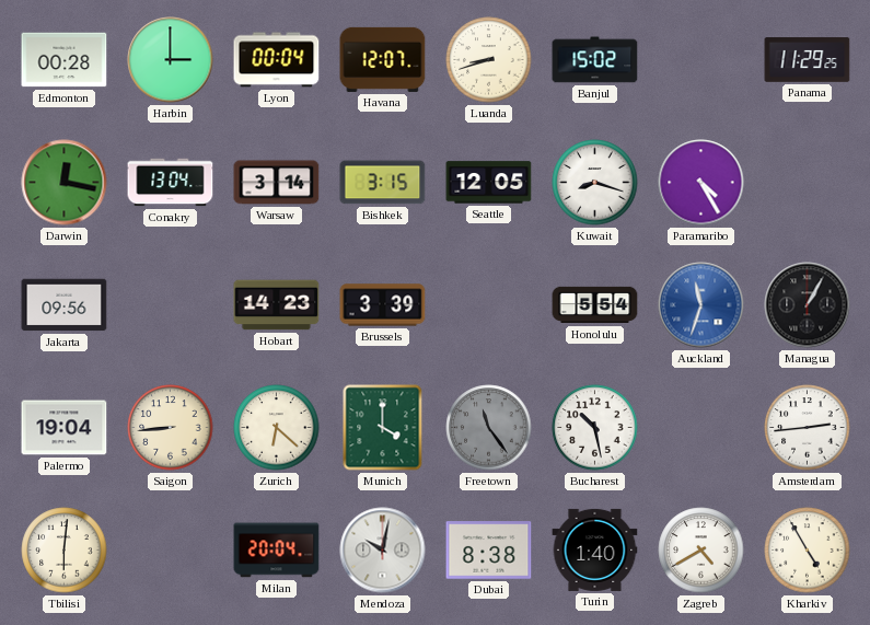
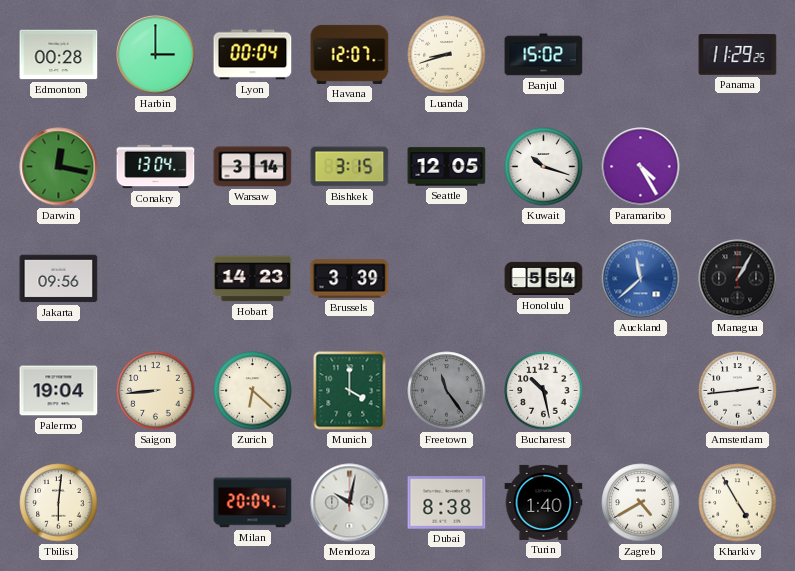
Kuwait: 8:18 -> 10:18 (544, 167)
Auckland: 11:33 -> 11:38 (641, 279)
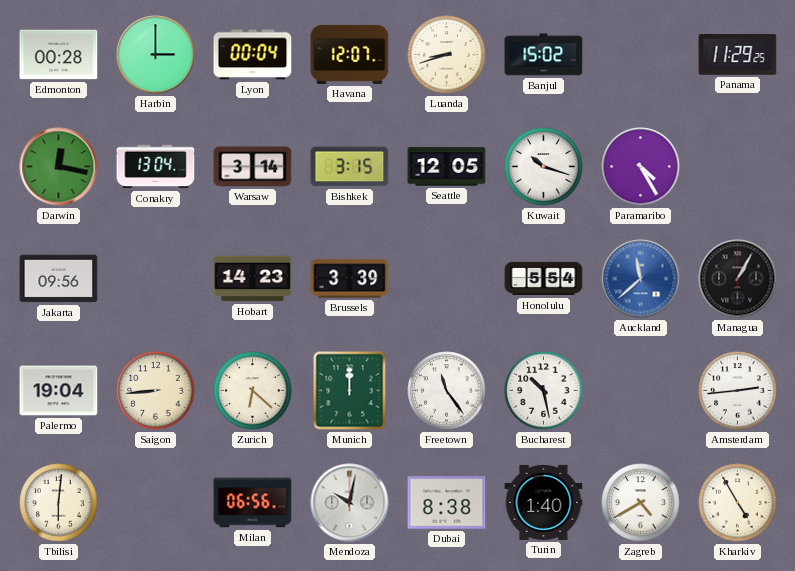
Munich: 4:00 -> 12:00 (350, 391)
Freetown dial: grey -> white (447, 391)
Milan: 20:04 -> 06:56 (253, 503)
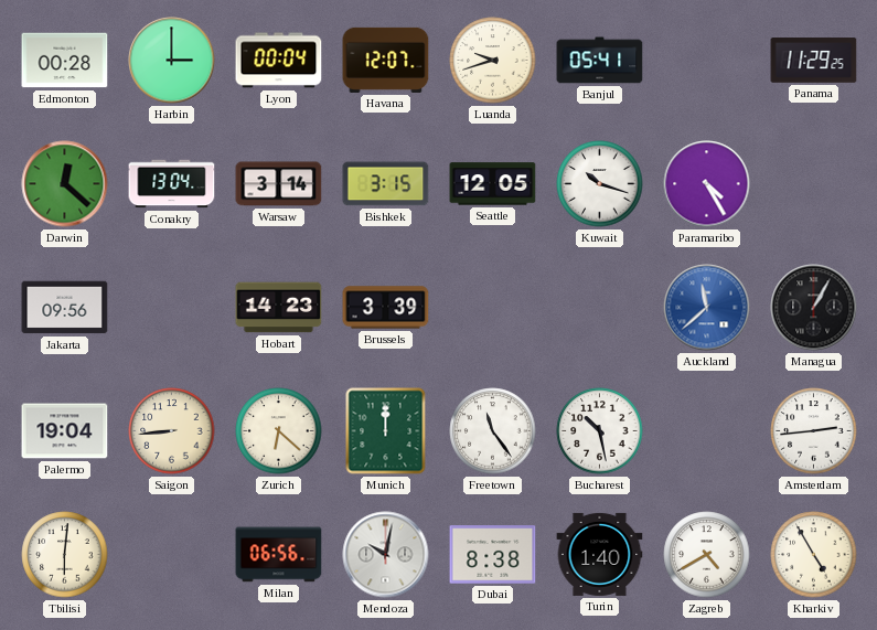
Luanda: 8:42 -> 9:42 (493, 61)
Banjul: 15:02 -> 05:41 (600, 61)
Darwin: 12:17 -> 12:22 (65, 184)
Honolulu: 5:54 -> none (544, 279)
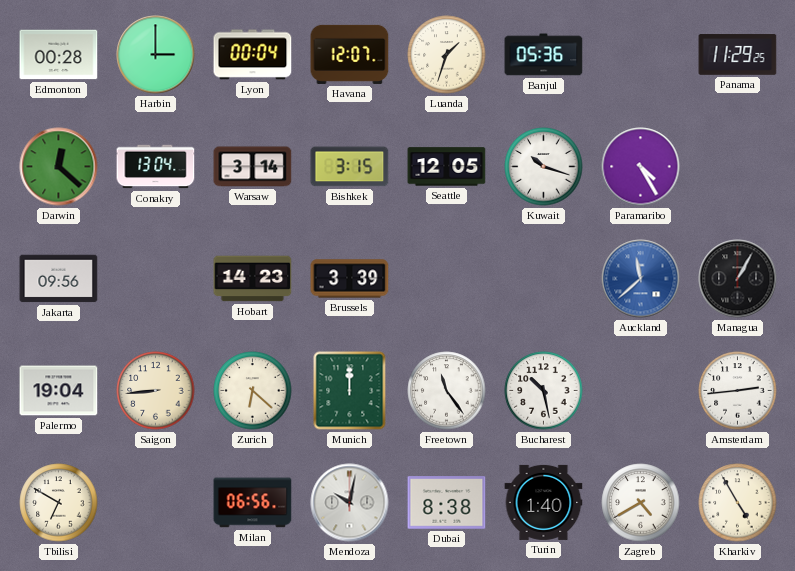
Luanda: 9:42 -> 1:33 (447, 55)
Banjul: 05:41 -> 05:36 (544, 55)
Tbilisi: 6:01 -> 6:50 (59, 503)
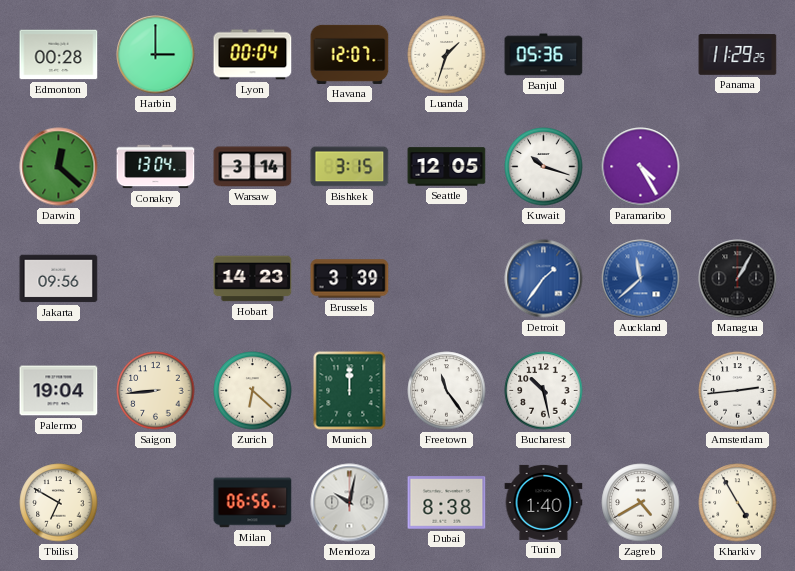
Detroit: none -> 1:36 (544, 279)
